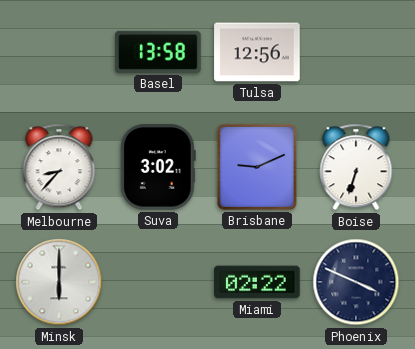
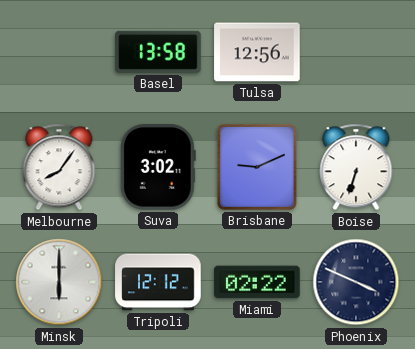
Melbourne: 8:37 -> 8:06 (59, 167)
Tripoli: none -> 12:12 (158, 282)
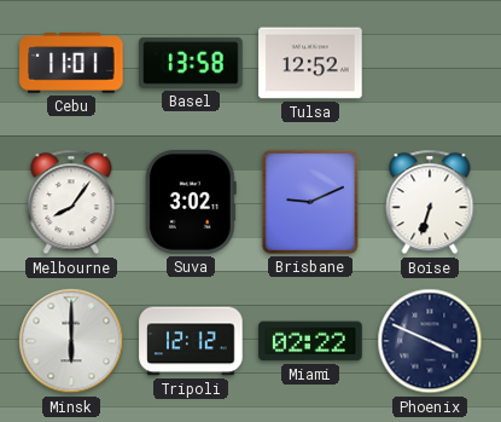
Cebu: none -> 11:01 (71, 64)
Tulsa: 12:56 -> 12:52 (310, 63)
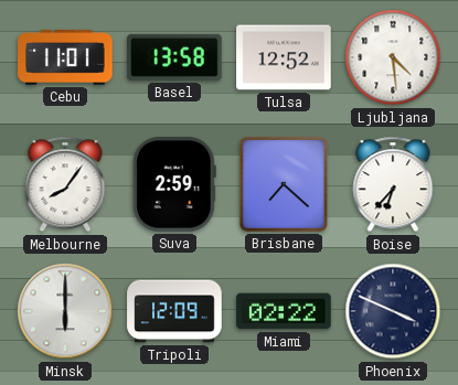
Ljubljana: none -> 4:29 (393, 57)
Suva: 3:02 -> 2:59 (174, 184)
Brisbane: 9:11 -> 7:22 (284, 184)
Boise: 6:33 -> 6:37 (393, 184)
Tripoli: 12:12 -> 12:09 (174, 311)
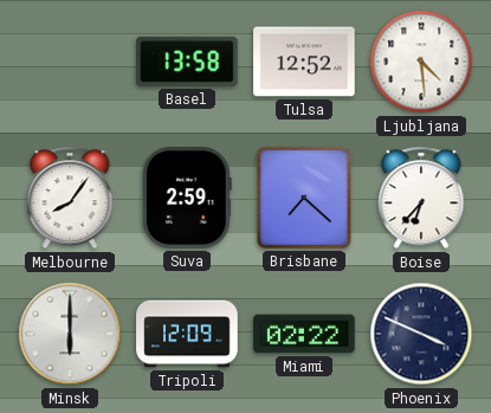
Cebu: 11:01 -> none (65, 58)
